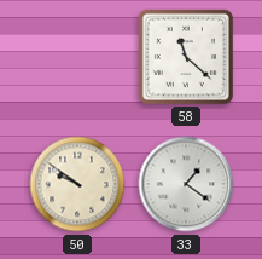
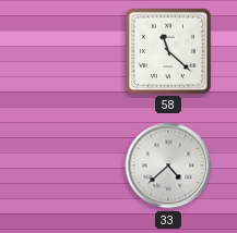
50: 9:51 -> none (77, 184)
33: 1:21 -> 4:38 (168, 165)
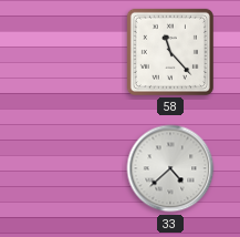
58: 11:22 -> 11:23 (170, 52)
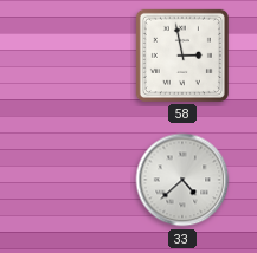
58: 11:23 -> 2:58 (182, 56)
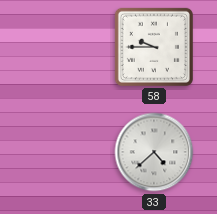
58: 2:58 -> 9:45 (154, 47)
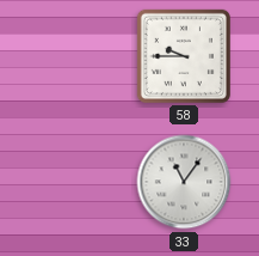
33: 4:38 -> 11:06 (184, 182)
